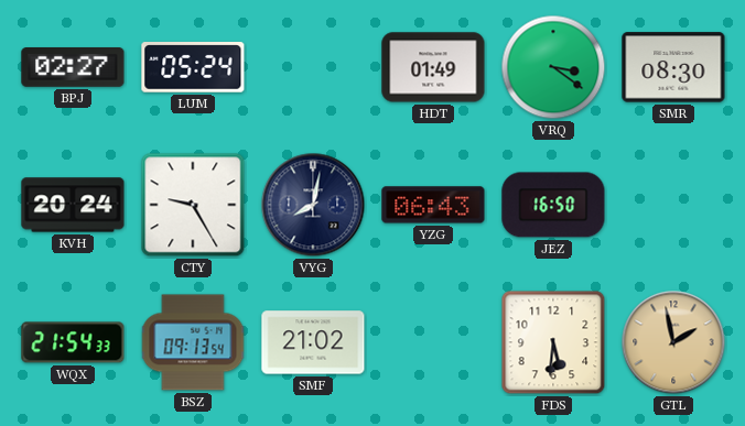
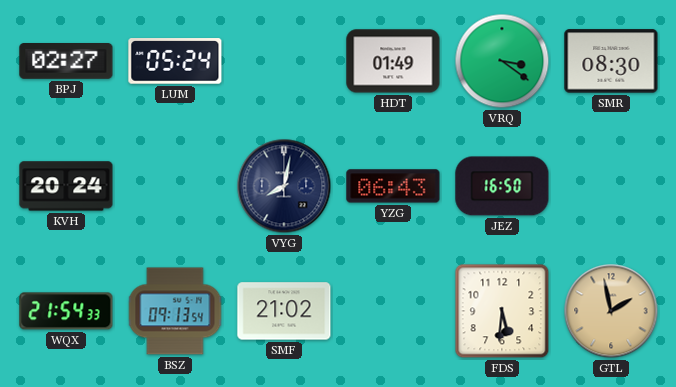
CTY: 9:25 -> none (193, 205)
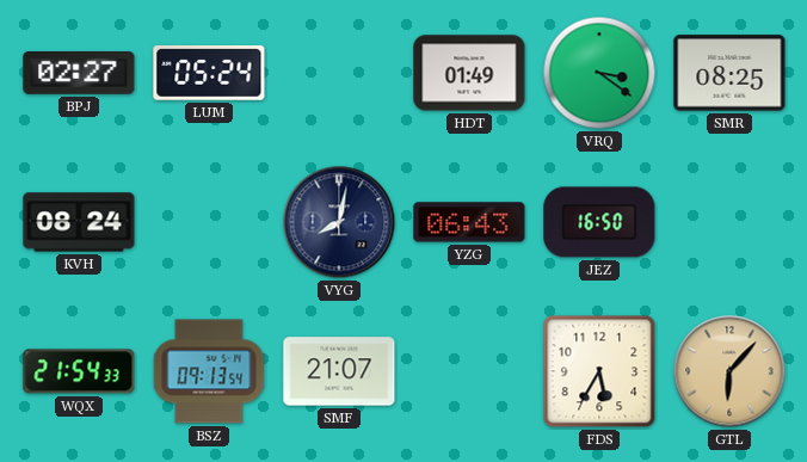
SMR: 08:30 -> 08:25 (729, 73)
KVH: 20:24 -> 08:24 (79, 222)
SMF: 21:02 -> 21:07 (339, 371)
FDS: 5:31 -> 5:35 (599, 371)
GTL: 1:58 -> 6:07 (729, 371)
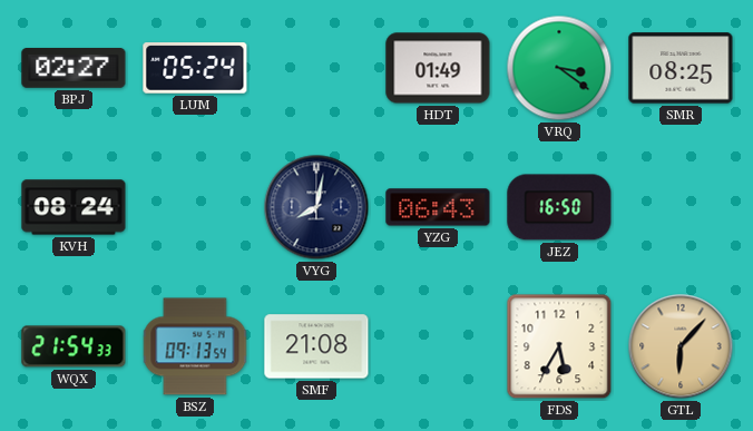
SMF: 21:07 -> 21:08 (316, 346)
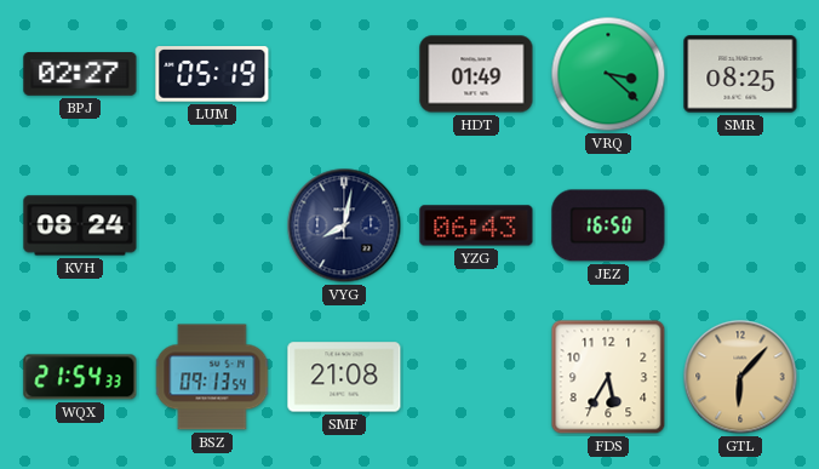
LUM: 05:24 -> 05:19 (212, 74)
VRQ: 3:21 -> 3:22 (608, 74)
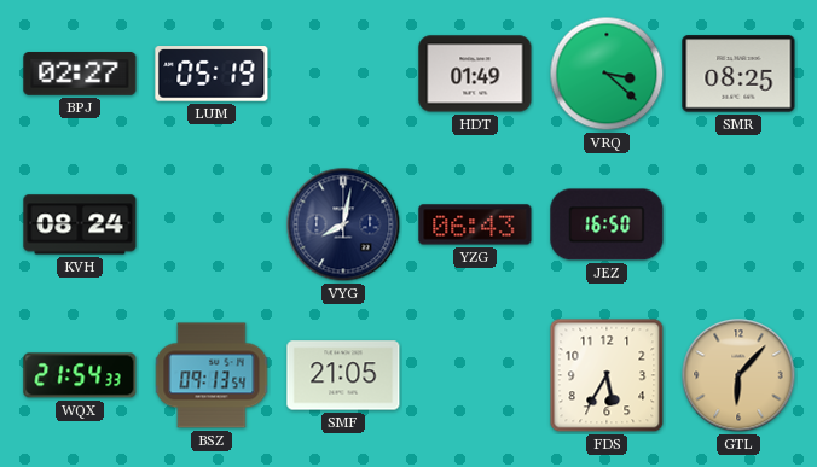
SMF: 21:08 -> 21:05 (343, 375)
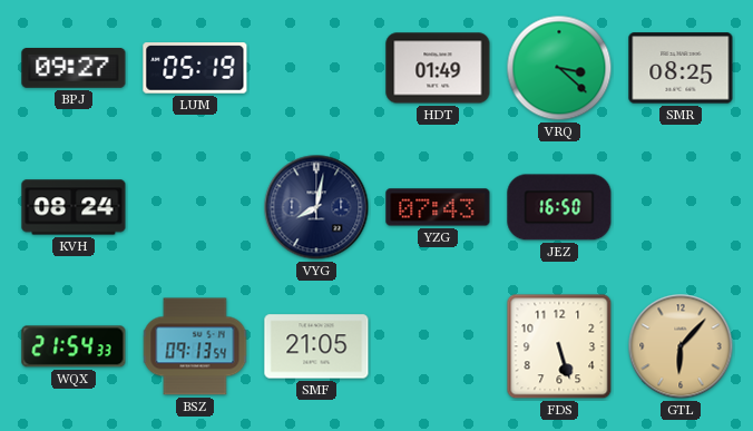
BPJ: 02:27 -> 09:27 (74, 69)
YZG: 06:43 -> 07:43 (438, 207)
FDS: 5:35 -> 5:27 (559, 346)
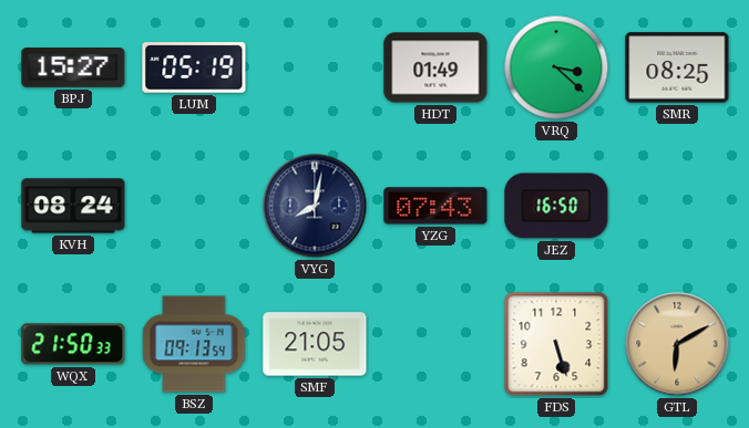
BPJ: 09:27 -> 15:27 (73, 69)
WQX: 21:54 -> 21:50 (73, 344)
GTL: 6:07 -> 6:10 (677, 344)
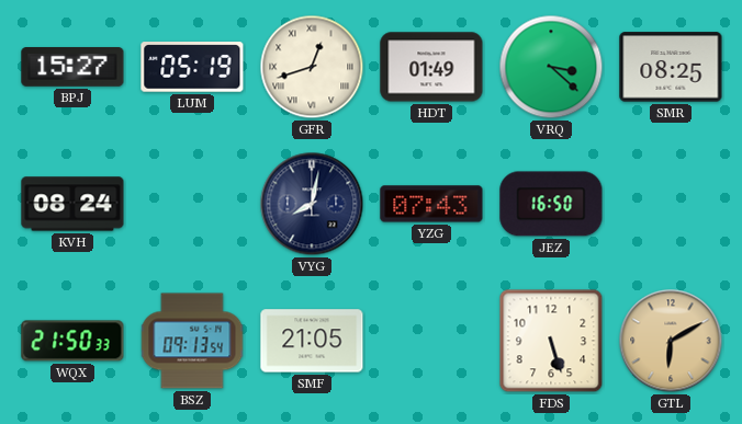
GFR: none -> 12:42 (312, 67)
